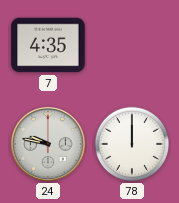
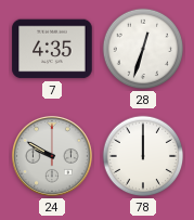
28: none -> 12:33 (143, 49)
24: 9:47 -> 9:50 (52, 156)
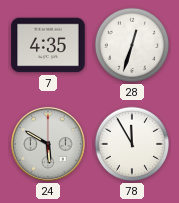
24: 9:50 -> 5:50 (48, 144)
78: 12:00 -> 11:55 (132, 144)
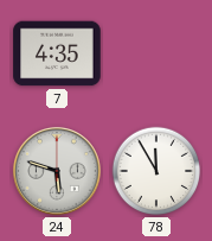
28: 12:33 -> none (132, 45)
24: 5:50 -> 5:48 (57, 171)
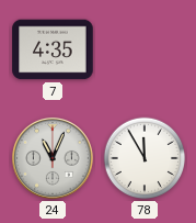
24: 5:48 -> 11:04 (53, 158)
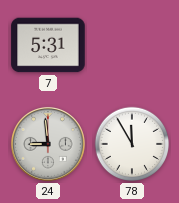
7: 4:35 -> 5:31 (48, 45)
24: 11:04 -> 8:59 (48, 144)
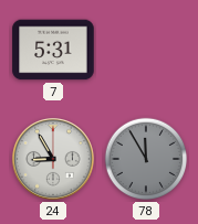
24: 8:59 -> 8:55 (53, 159)
78 dial: white -> grey (146, 159)
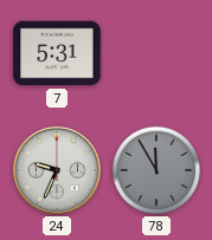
24: 8:55 -> 9:34 (57, 170)
